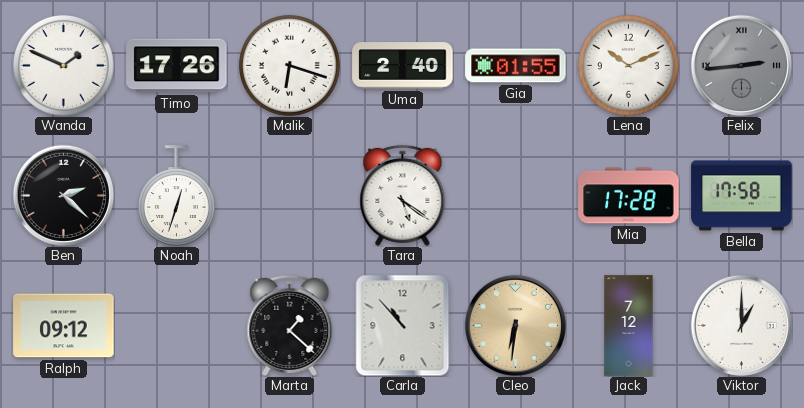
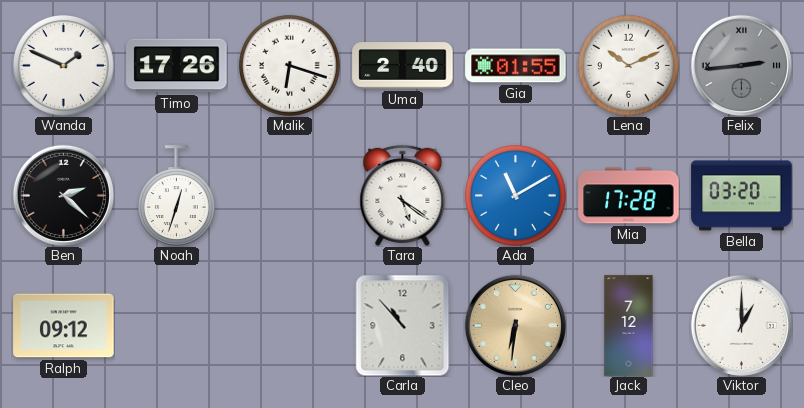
Ada: none -> 11:10 (515, 195)
Bella: 17:58 -> 03:20 (742, 196)
Marta: 1:22 -> none (290, 325)
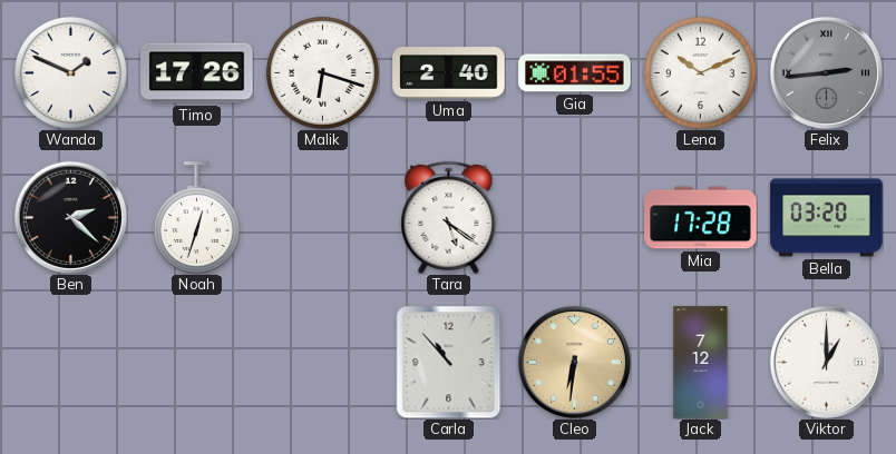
Ada: 11:10 -> none (515, 195)
Ralph: 09:12 -> none (64, 326)
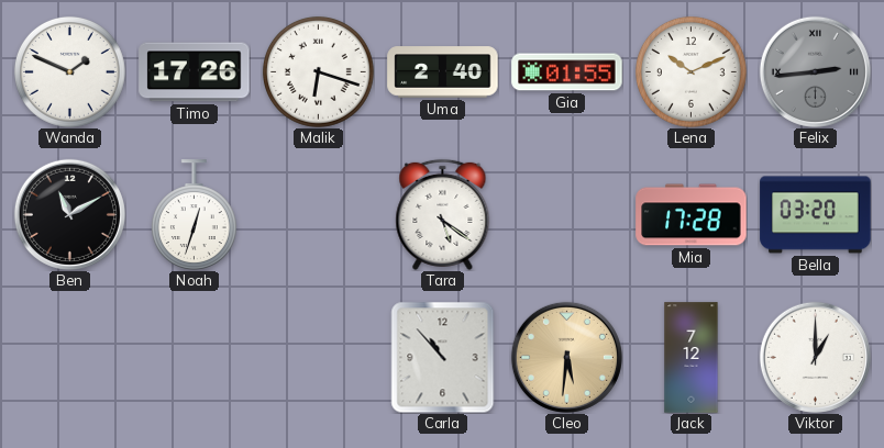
Ben: 2:22 -> 11:10 (69, 214)
Cleo: 6:31 -> 5:31 (566, 357)
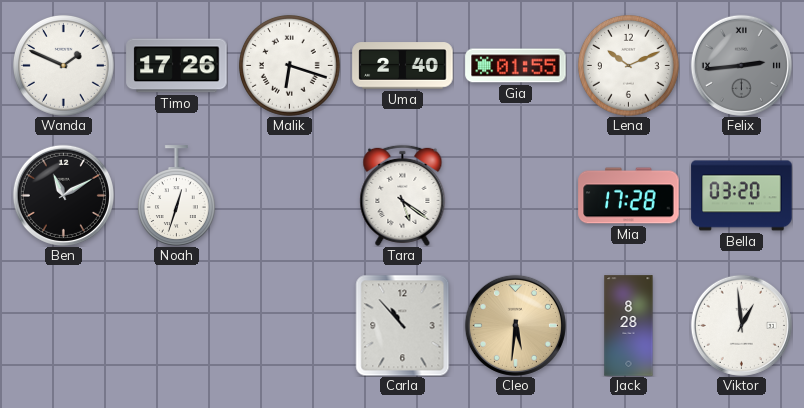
Jack: 7:12 -> 8:28 (629, 326)
Viktor: 1:00 -> 12:59 (741, 325)
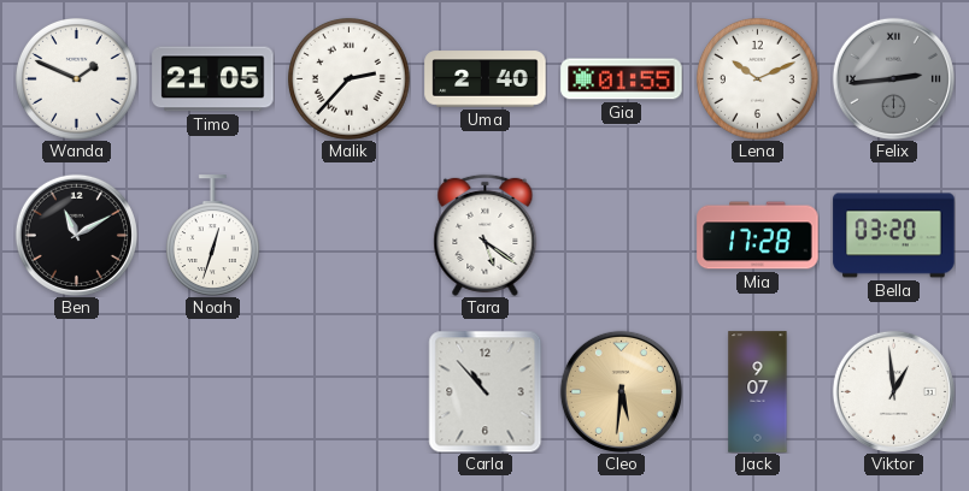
Timo: 17:26 -> 21:05 (213, 79)
Malik: 6:18 -> 2:37 (348, 78)
Jack: 8:28 -> 9:07 (758, 392)
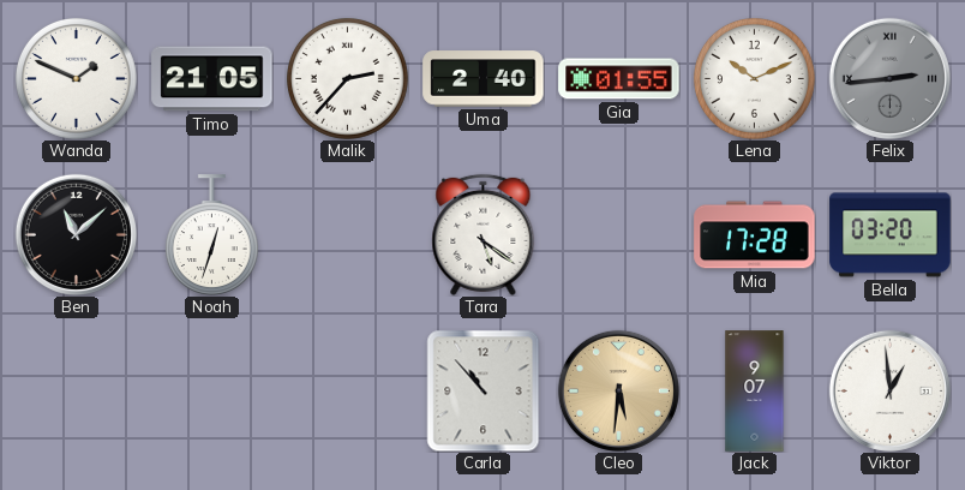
Ben: 11:10 -> 11:08 (76, 234)
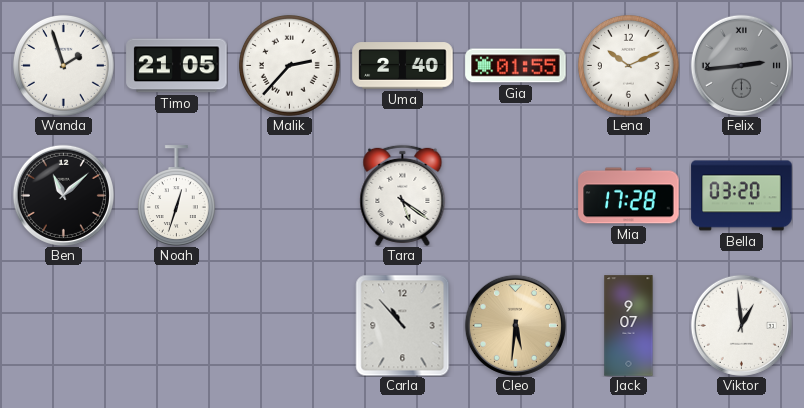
Wanda: 1:49 -> 1:57 (63, 65)
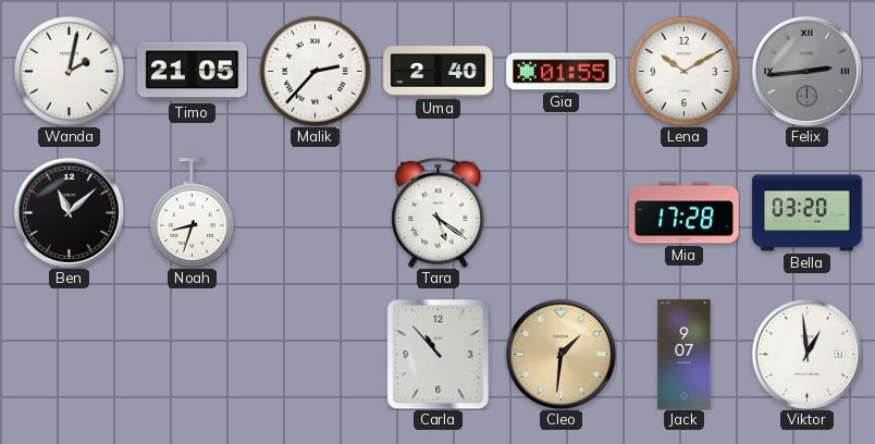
Wanda: 1:57 -> 2:02 (69, 71)
Lena: 10:11 -> 10:10 (683, 71)
Noah: 12:33 -> 8:33 (192, 213)
Cleo: 5:31 -> 1:31 (560, 354)
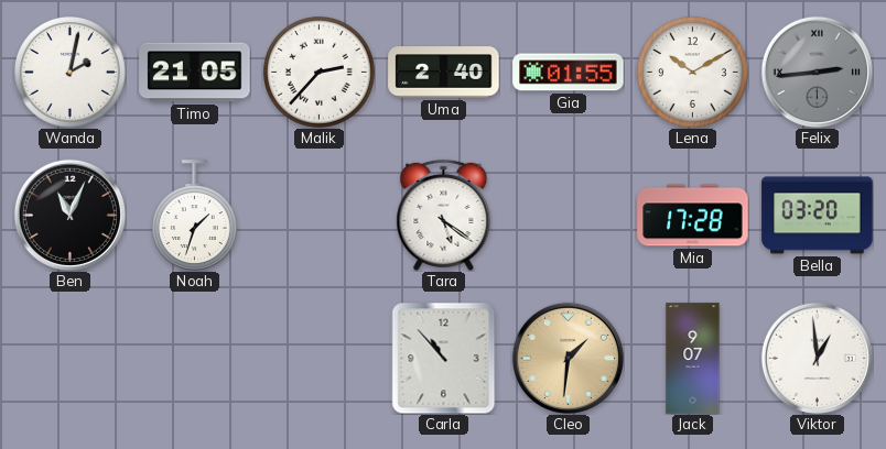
Ben: 11:08 -> 11:04 (69, 215)
Noah: 8:33 -> 1:33 (194, 216)
